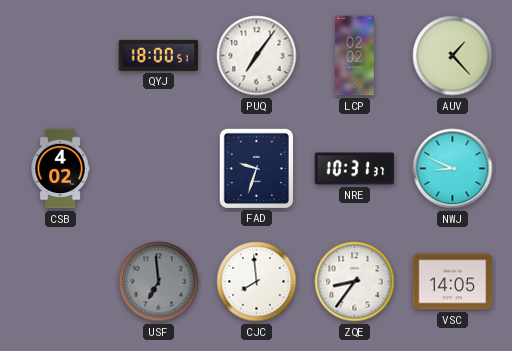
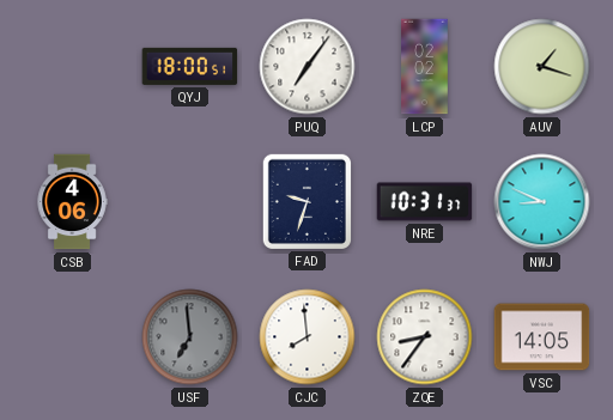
AUV: 1:23 -> 1:18 (542, 67)
CSB: 4:02 -> 4:06 (72, 202)
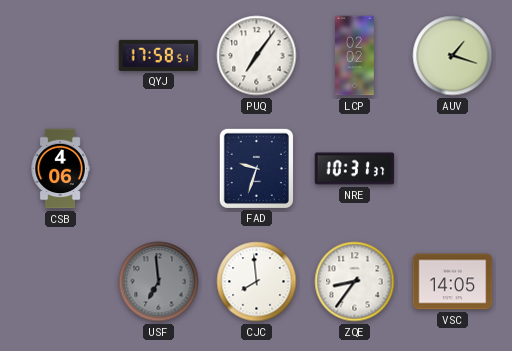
QYJ: 18:00 -> 17:58 (159, 55)
NWJ: 8:49 -> none (542, 202)
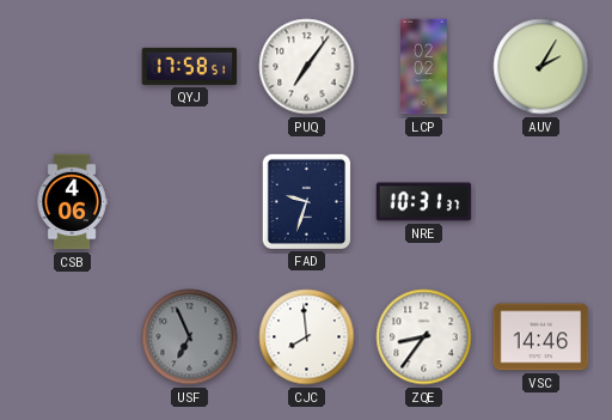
AUV: 1:18 -> 2:05 (541, 67)
USF: 6:59 -> 6:56 (190, 337)
VSC: 14:05 -> 14:46 (541, 337)
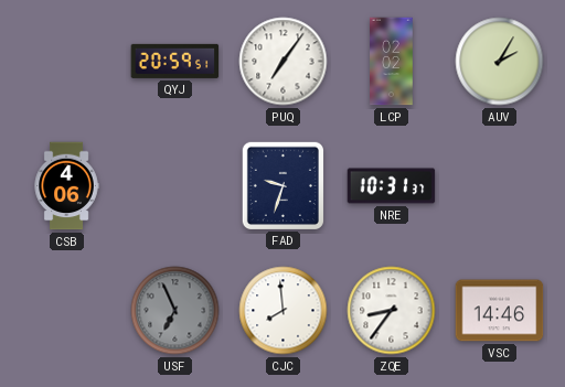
QYJ: 17:58 -> 20:59 (175, 61)
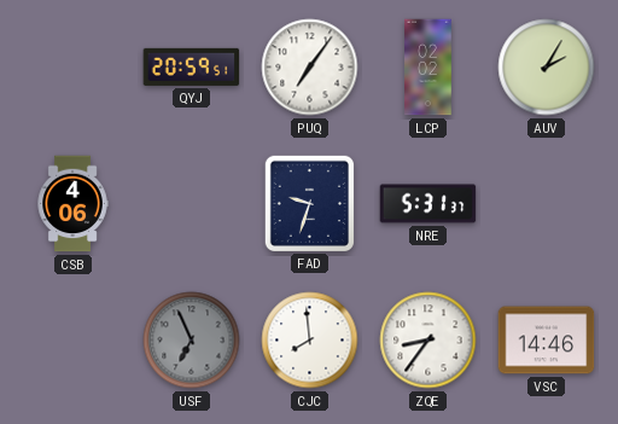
NRE: 10:31 -> 5:31 (428, 204)
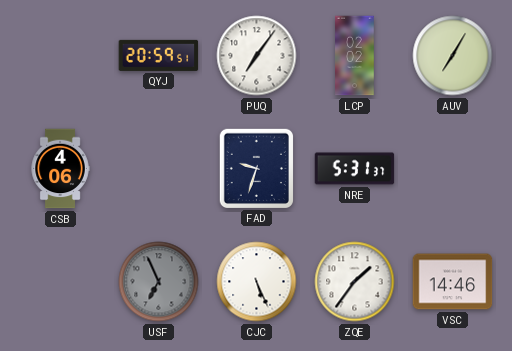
AUV: 2:05 -> 7:05 (453, 56)
CJC: 7:59 -> 5:26 (257, 282)
ZQE: 8:36 -> 1:36 (355, 282)
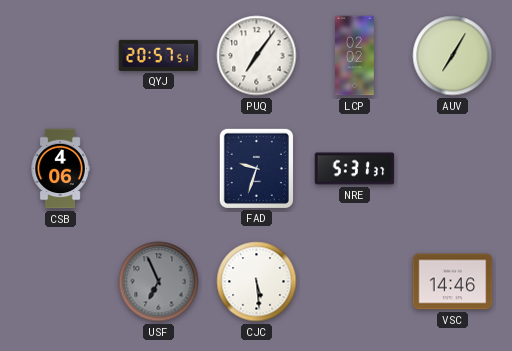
QYJ: 20:59 -> 20:57 (159, 55)
CJC: 5:26 -> 5:29 (257, 282)
ZQE: 1:36 -> none (355, 282)
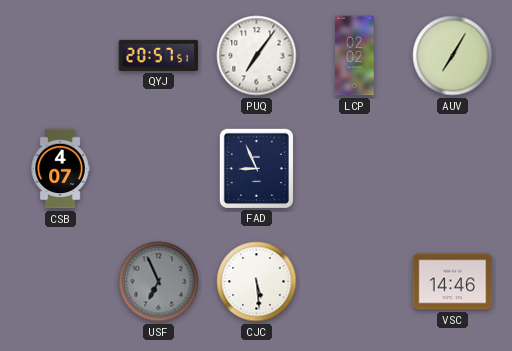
CSB: 4:06 -> 4:07 (60, 169)
FAD: 9:33 -> 8:56 (256, 168)
NRE: 5:31 -> none (355, 169)
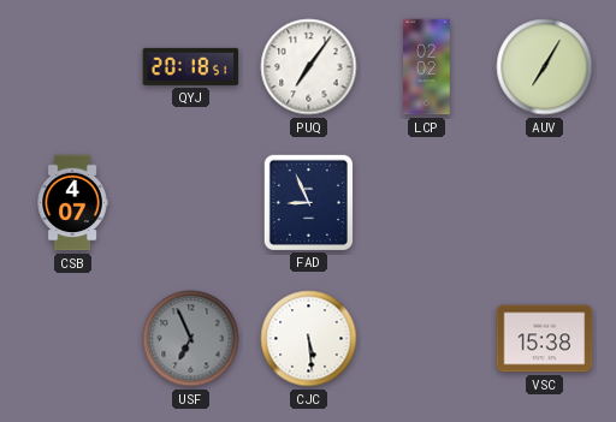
QYJ: 20:57 -> 20:18 (191, 66)
VSC: 14:46 -> 15:38 (545, 339)
